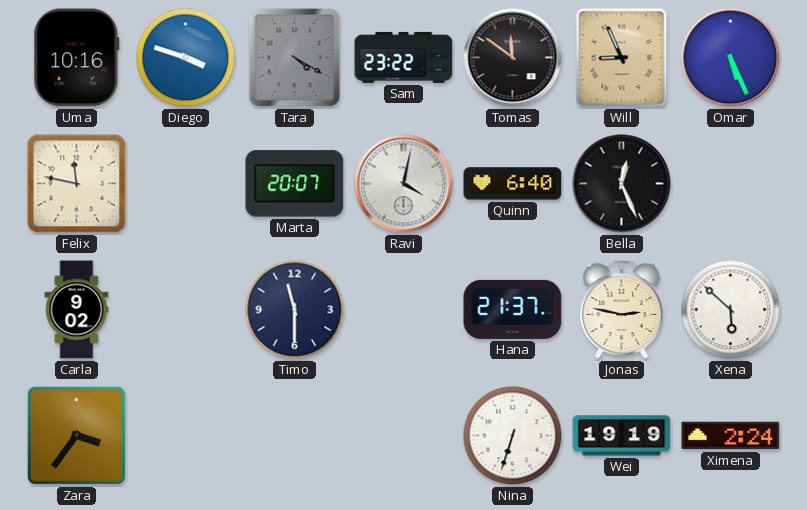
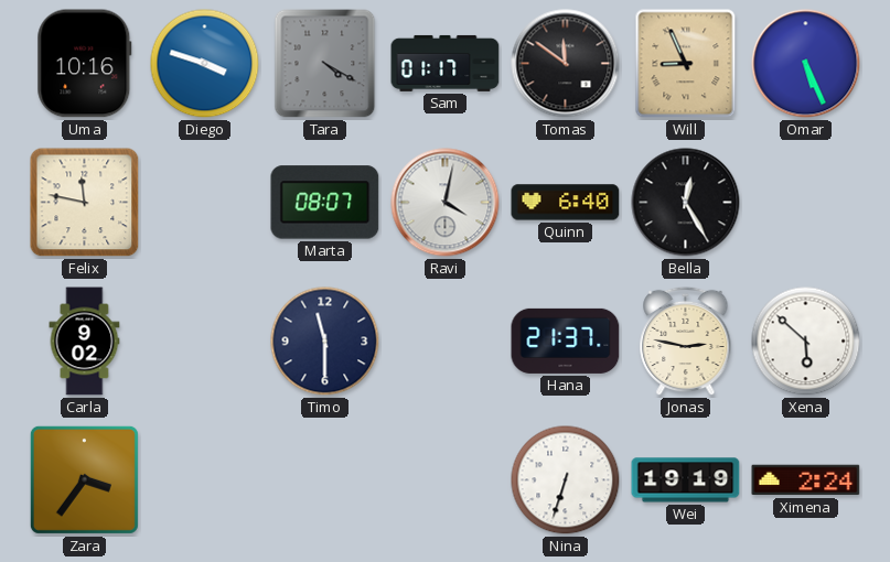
Sam: 23:22 -> 01:17 (446, 63)
Marta: 20:07 -> 08:07 (325, 203)
Bella: 12:26 -> 12:25 (686, 203)
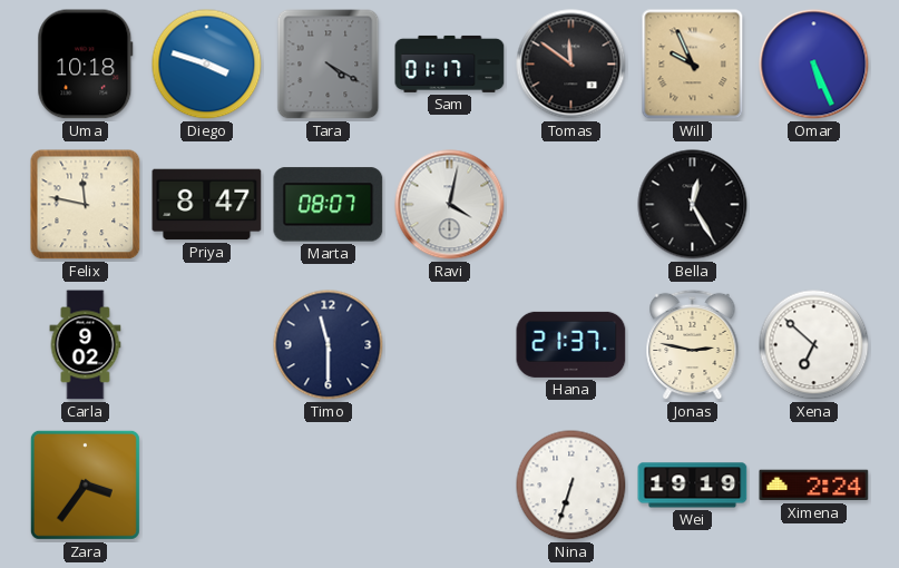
Uma: 10:16 -> 10:18 (86, 65)
Will: 8:56 -> 9:56 (693, 65)
Priya: none -> 8:47 (207, 205)
Quinn: 6:40 -> none (566, 203)
Xena: 5:52 -> 6:52 (814, 345)
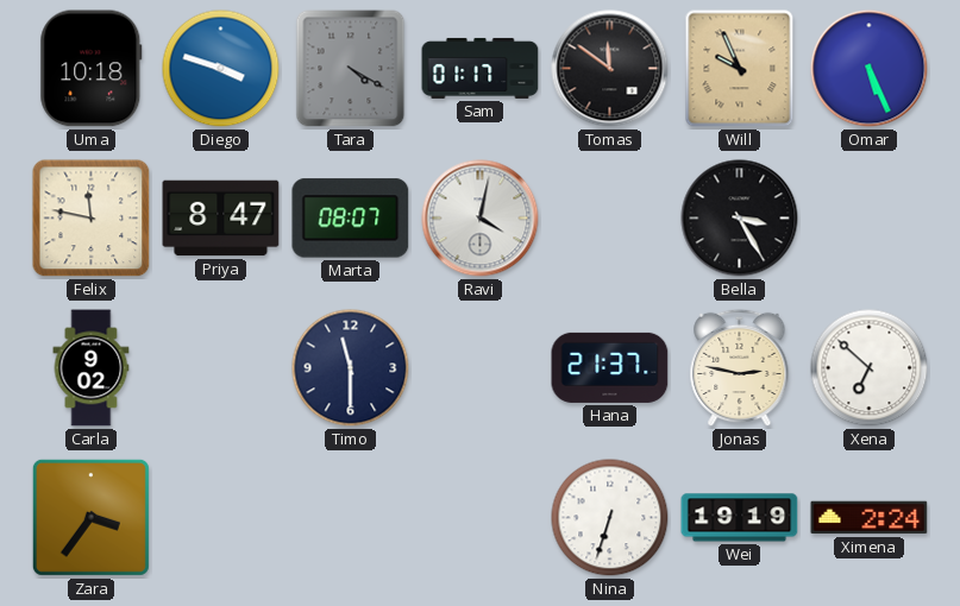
Bella: 12:25 -> 3:25 (740, 219)
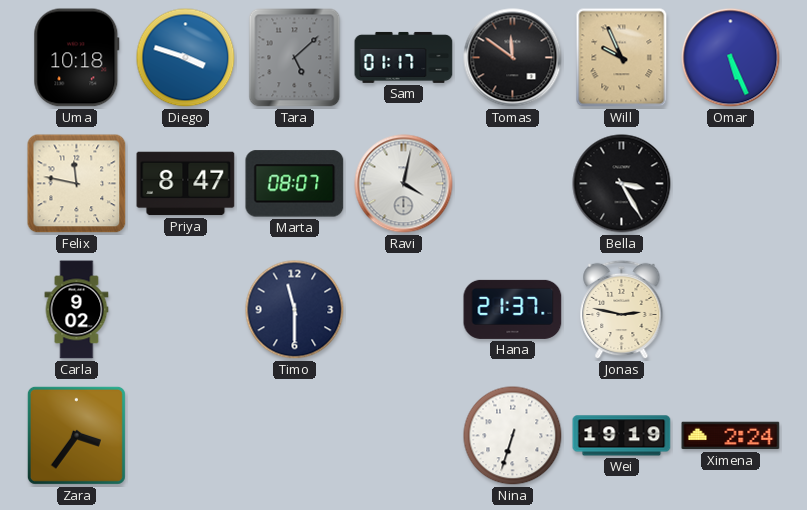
Tara: 4:20 -> 5:08 (295, 58)
Xena: 6:52 -> none (870, 368)
